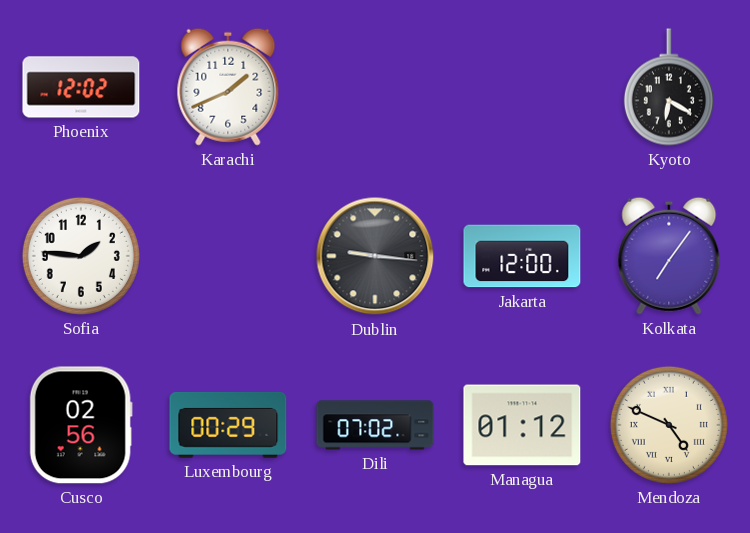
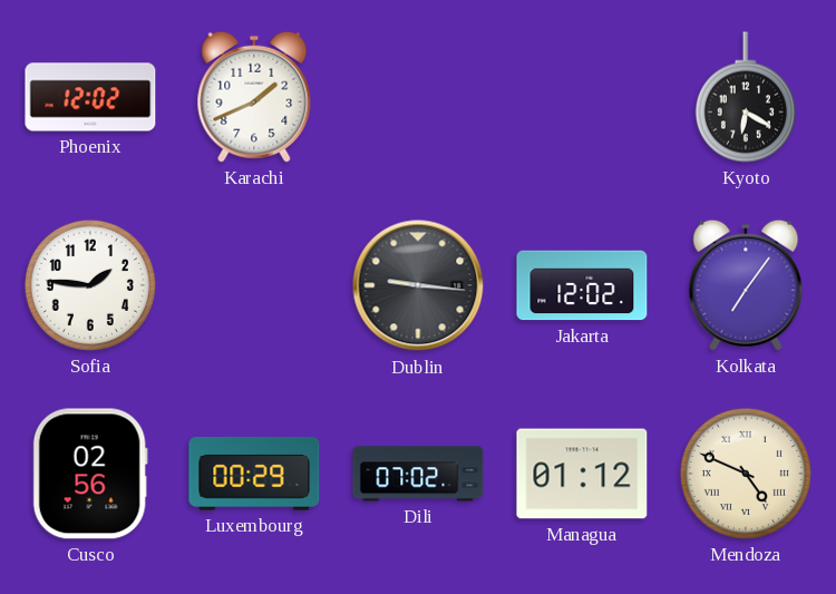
Jakarta: 12:00 -> 12:02 (582, 285)
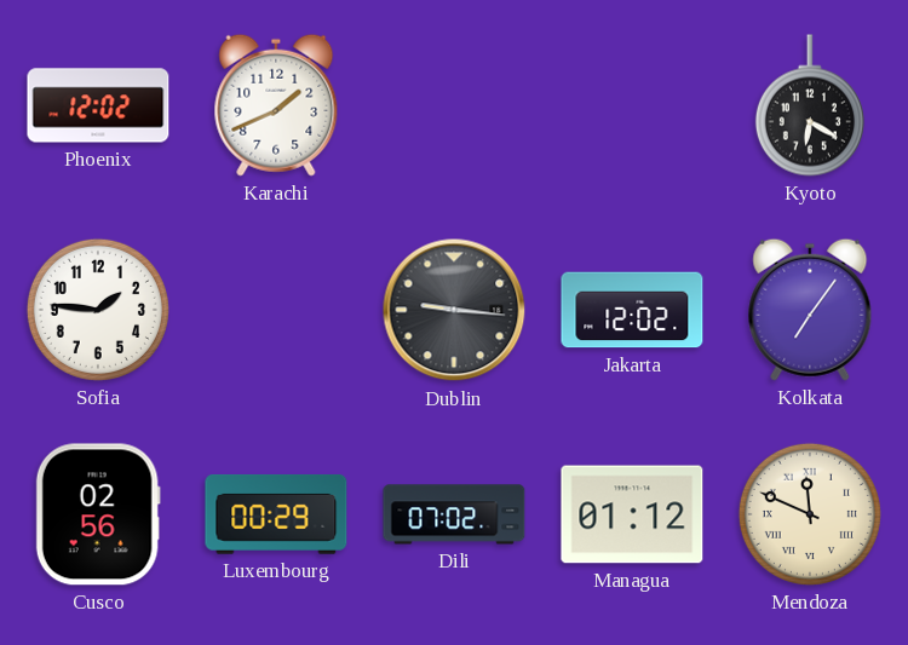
Mendoza: 4:49 -> 11:49 (810, 514)
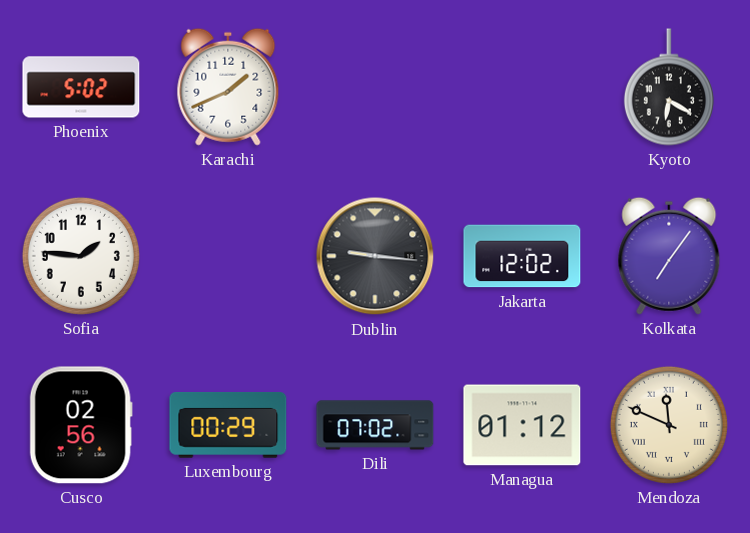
Phoenix: 12:02 -> 5:02 (81, 87)
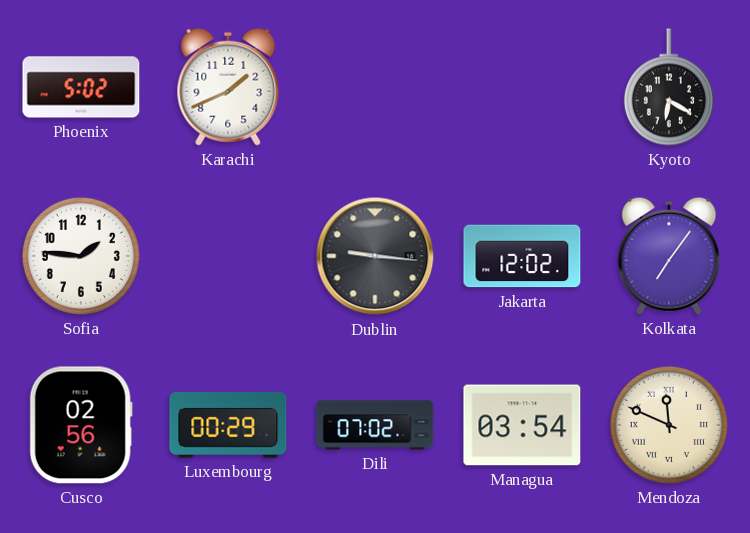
Managua: 01:12 -> 03:54 (522, 425)
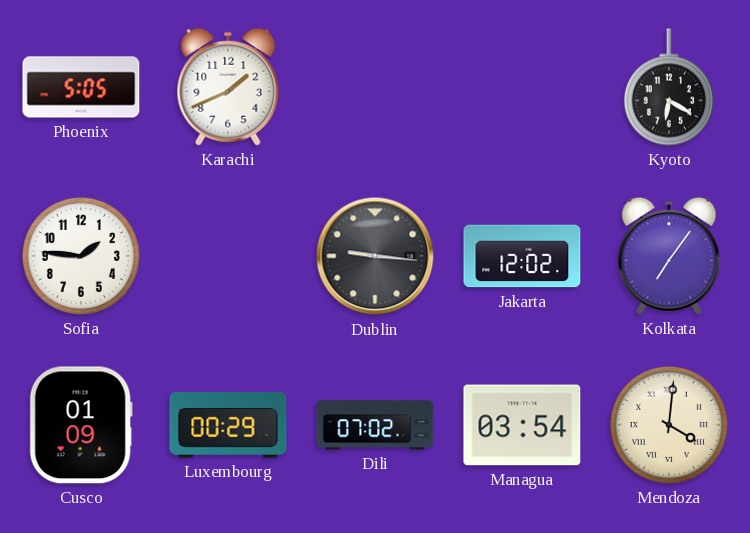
Phoenix: 5:02 -> 5:05 (81, 87)
Cusco: 02:56 -> 01:09 (81, 425)
Mendoza: 11:49 -> 4:01 (669, 425)
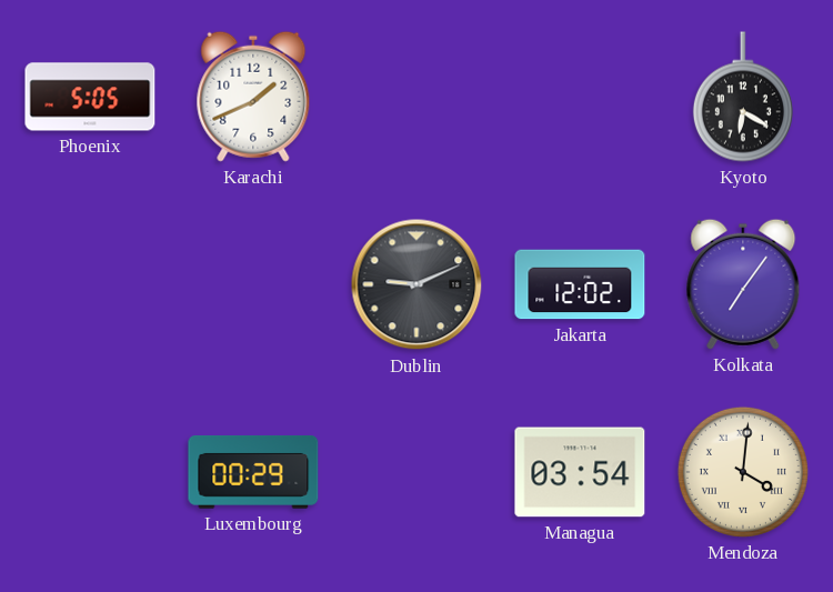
Sofia: 1:46 -> none (81, 256)
Dublin: 9:16 -> 9:11 (416, 284)
Cusco: 01:09 -> none (81, 425)
Dili: 07:02 -> none (375, 425)
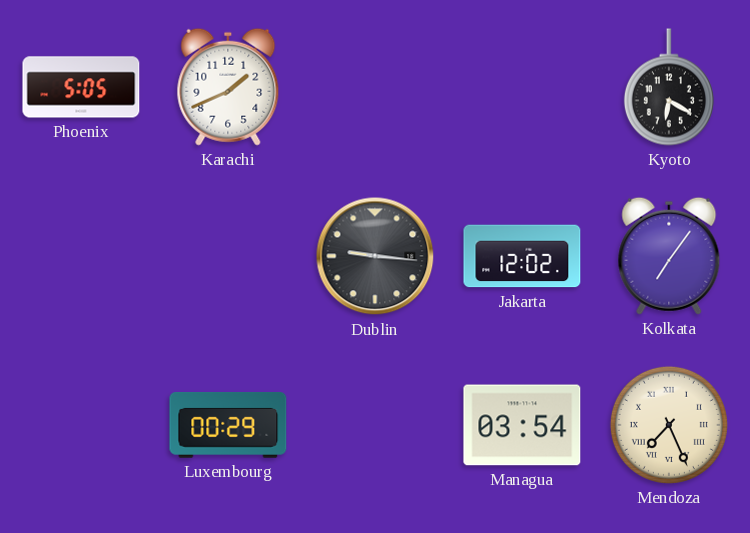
Dublin: 9:11 -> 9:16 (375, 256)
Mendoza: 4:01 -> 7:26 (669, 425)
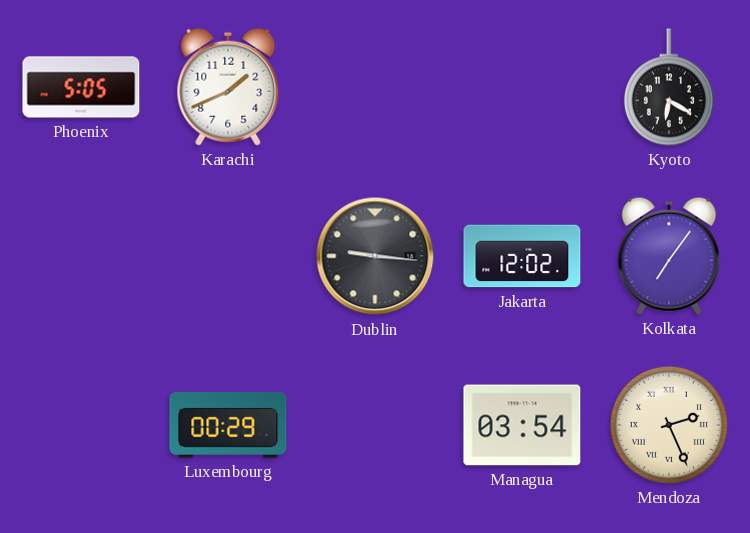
Mendoza: 7:26 -> 2:26 (669, 425)
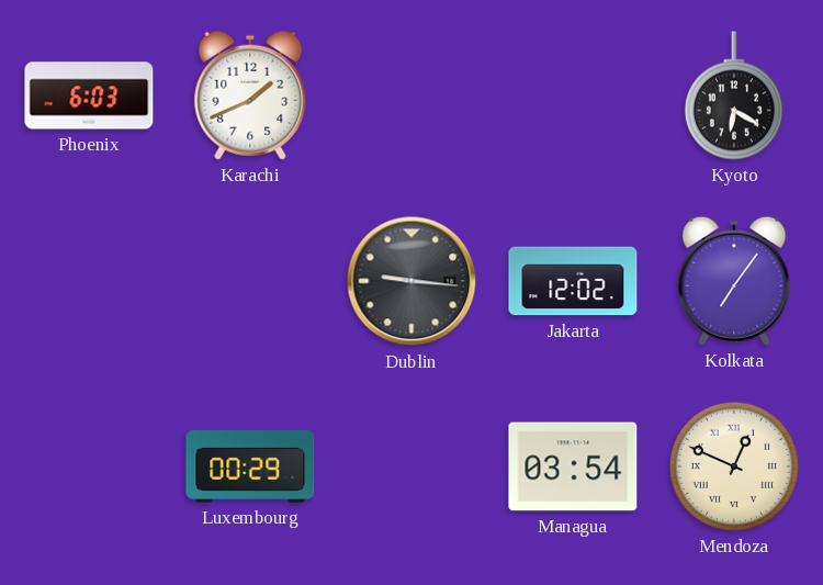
Phoenix: 5:05 -> 6:03 (89, 95)
Mendoza: 2:26 -> 12:49 (734, 466)
